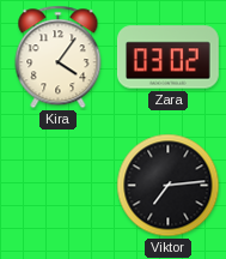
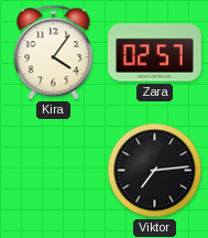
Zara: 03:02 -> 02:57 (154, 53)
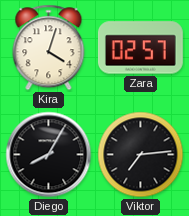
Kira: 4:06 -> 4:03 (49, 48)
Diego: none -> 8:05 (49, 155)
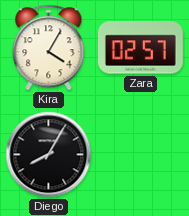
Kira: 4:03 -> 4:05 (49, 48)
Viktor: 7:14 -> none (141, 155)
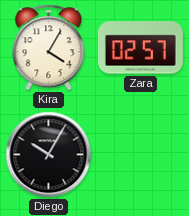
Diego: 8:05 -> 10:05 (49, 155)
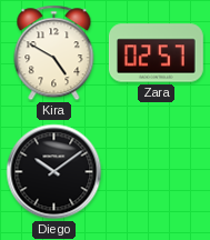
Kira: 4:05 -> 4:50 (54, 53)
Diego: 10:05 -> 10:09 (54, 172)
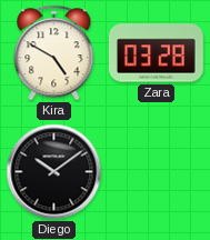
Zara: 02:57 -> 03:28 (156, 53)
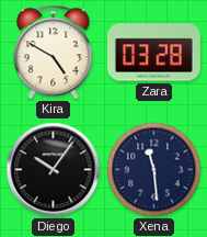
Diego: 10:09 -> 10:06 (54, 170)
Xena: none -> 11:29 (154, 170)
